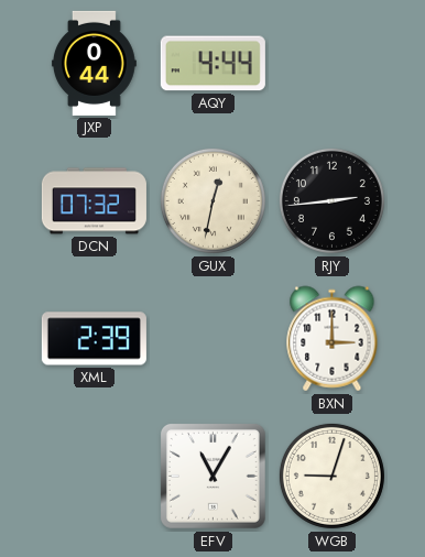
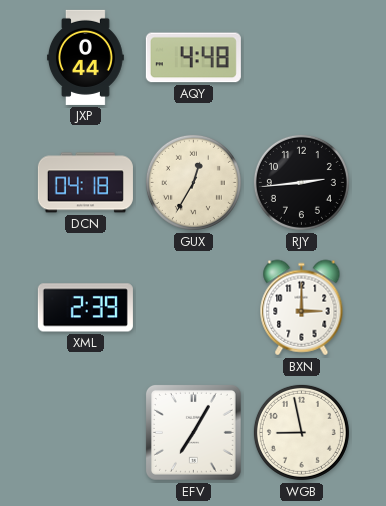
AQY: 4:44 -> 4:48 (193, 58)
DCN: 07:32 -> 04:18 (85, 183)
GUX: 12:32 -> 12:35 (193, 182)
EFV: 11:05 -> 7:05 (193, 432)
WGB: 9:03 -> 8:58 (301, 432)
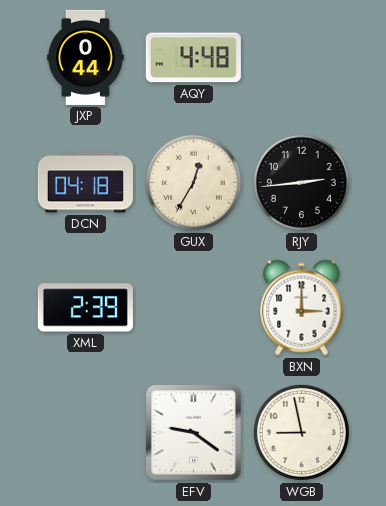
EFV: 7:05 -> 9:21 (193, 432)
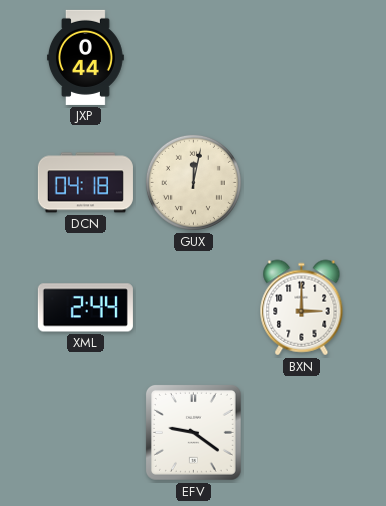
AQY: 4:48 -> none (193, 58)
GUX: 12:35 -> 12:02 (193, 182)
RJY: 2:44 -> none (301, 182)
XML: 2:39 -> 2:44 (85, 308)
WGB: 8:58 -> none (301, 432)
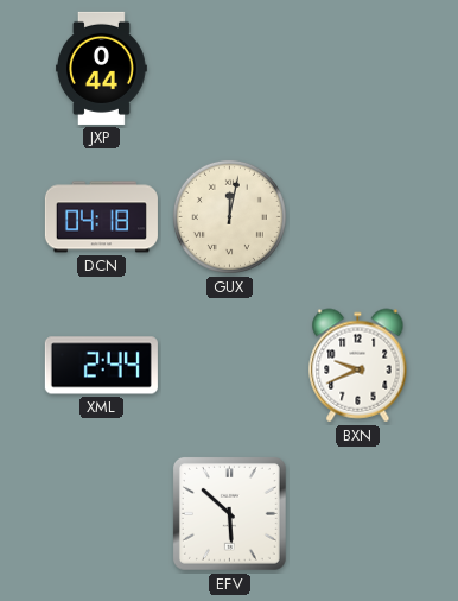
BXN: 3:00 -> 9:41 (358, 366)
EFV: 9:21 -> 5:52 (229, 513)
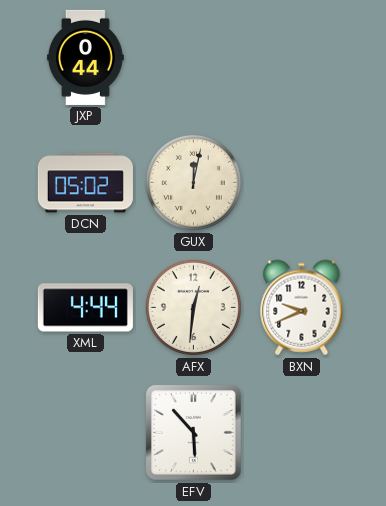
DCN: 04:18 -> 05:02 (85, 183)
XML: 2:44 -> 4:44 (85, 308)
AFX: none -> 12:31 (193, 307)
EFV: 5:52 -> 5:53 (193, 432)
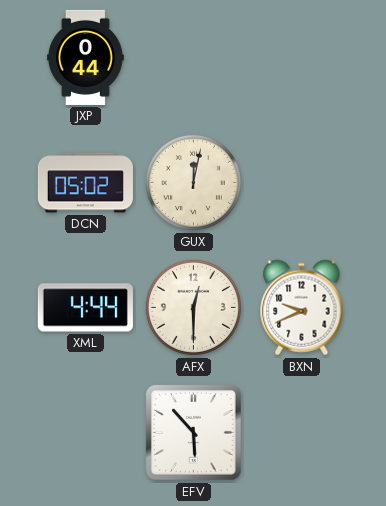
AFX: 12:31 -> 12:30 (193, 307)
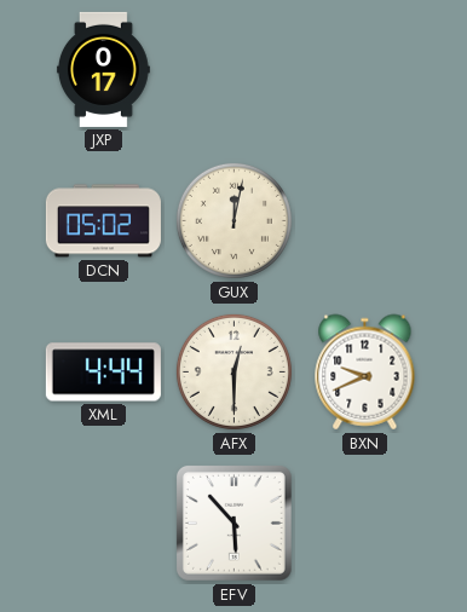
JXP: 0:44 -> 0:17 (104, 69)
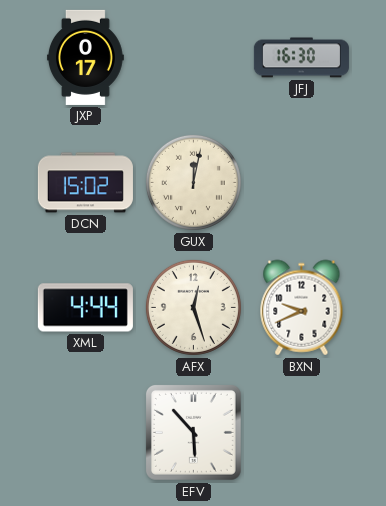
JFJ: none -> 16:30 (301, 58)
DCN: 05:02 -> 15:02 (85, 183)
AFX: 12:30 -> 12:27 (193, 307)
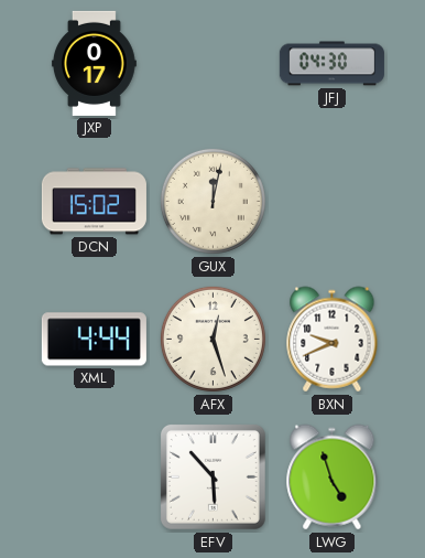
JFJ: 16:30 -> 04:30 (331, 64)
LWG: none -> 4:57 (333, 477)
